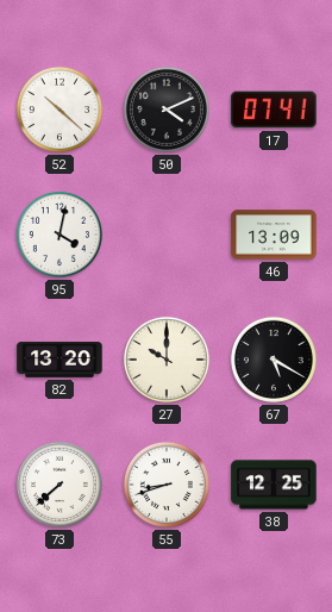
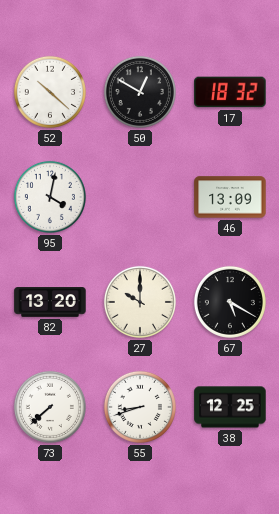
50: 4:11 -> 12:50 (140, 92)
17: 07:41 -> 18:32 (230, 92)
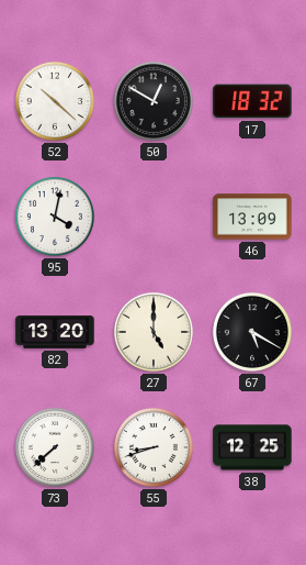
27: 10:00 -> 5:00 (154, 332)
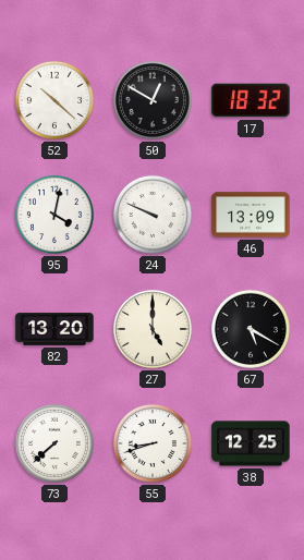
24: none -> 9:49 (153, 215)
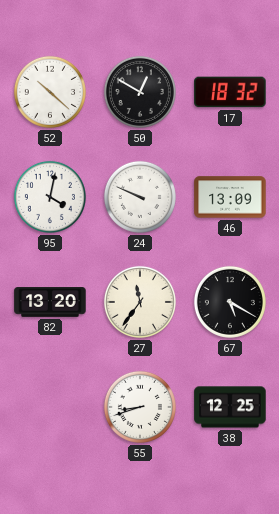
27: 5:00 -> 11:36 (140, 302)
73: 7:38 -> none (54, 443)
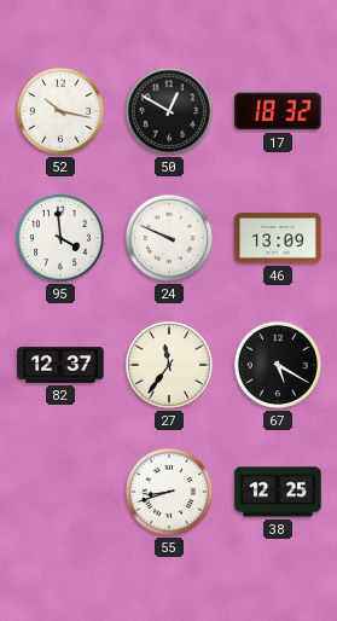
52: 10:22 -> 10:17 (60, 111)
95: 4:02 -> 3:59 (60, 238)
82: 13:20 -> 12:37 (60, 365)
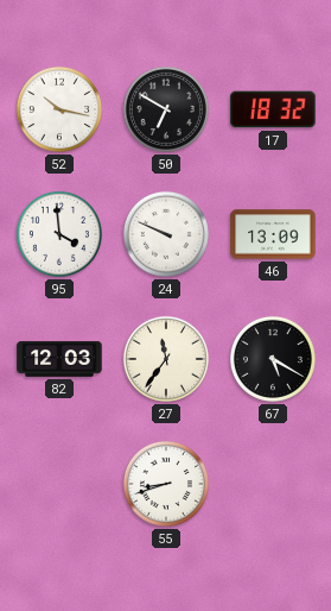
50: 12:50 -> 6:50 (166, 109)
82: 12:37 -> 12:03 (59, 359)
38: 12:25 -> none (278, 492)
